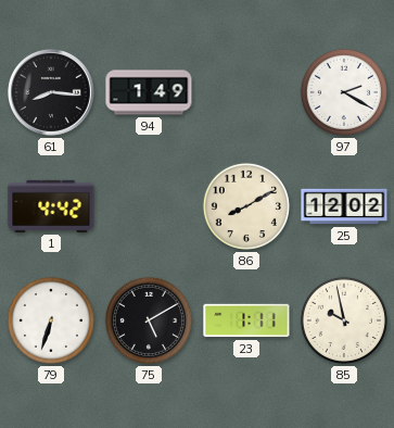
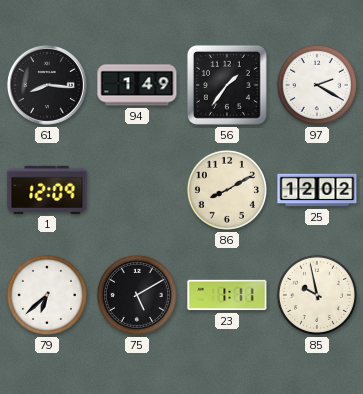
56: none -> 1:36 (227, 85)
1: 4:42 -> 12:09 (47, 190)
79: 6:33 -> 6:38 (47, 295)
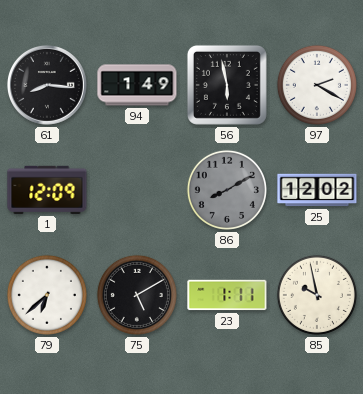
56: 1:36 -> 5:58 (227, 85)
86 dial: cream -> grey (227, 190)
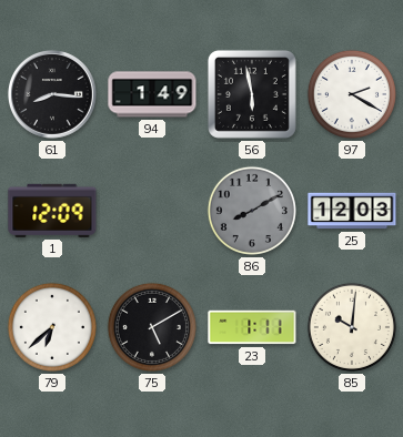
25: 12:02 -> 12:03 (352, 211)
85: 9:58 -> 10:01 (352, 327)
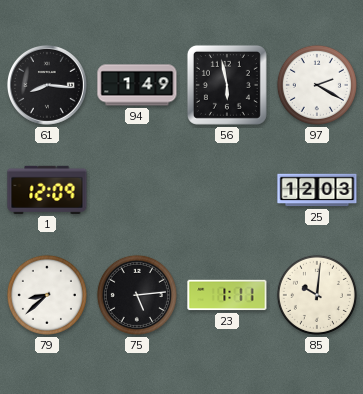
86: 8:10 -> none (252, 211)
79: 6:38 -> 8:38 (47, 295)
75: 5:10 -> 5:14 (137, 295)
